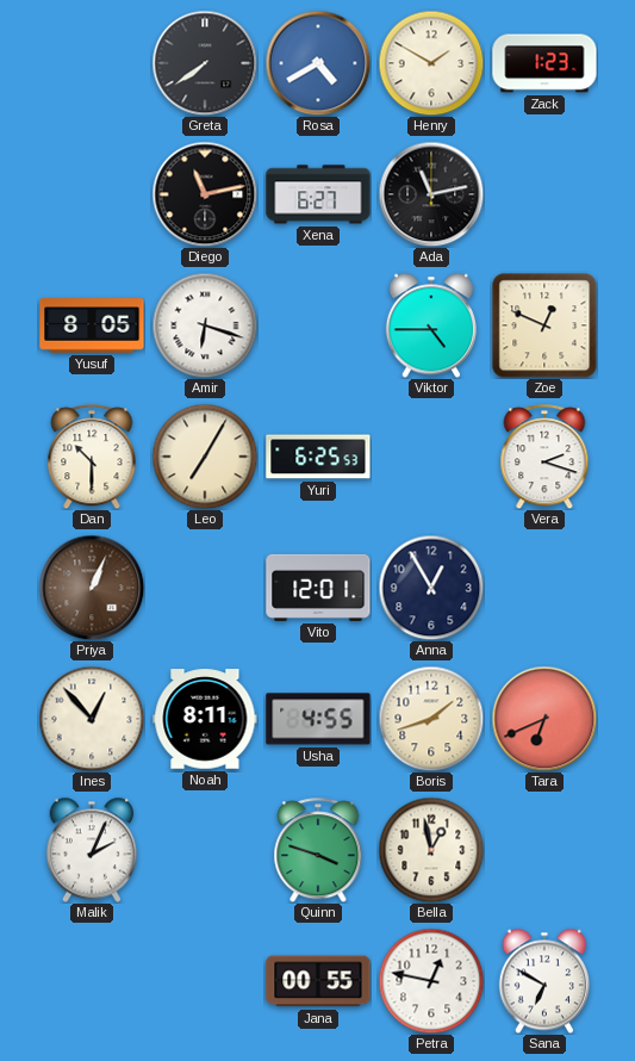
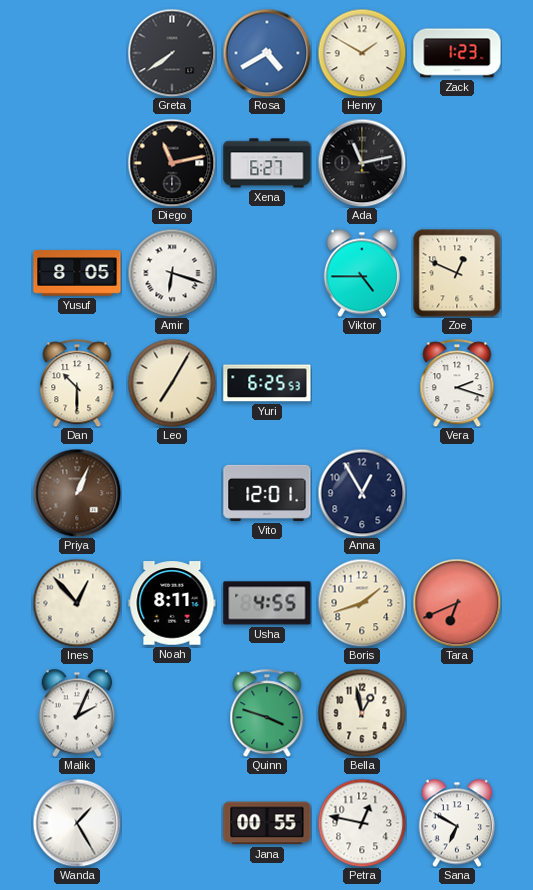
Wanda: none -> 1:25 (77, 823)
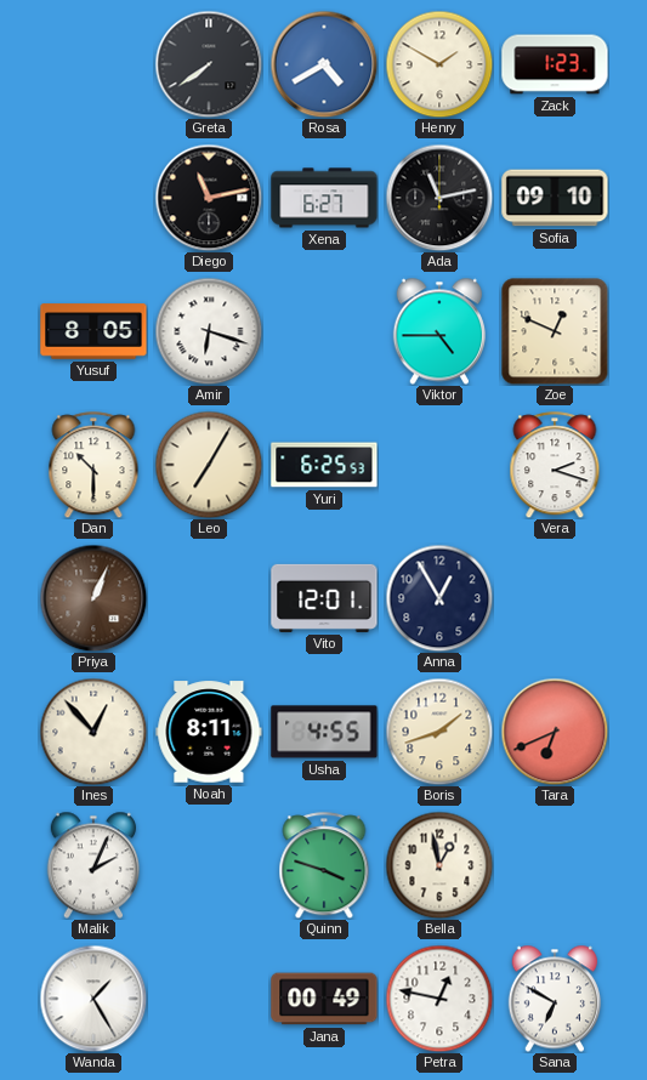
Sofia: none -> 09:10 (555, 198)
Jana: 00:55 -> 00:49 (324, 999)
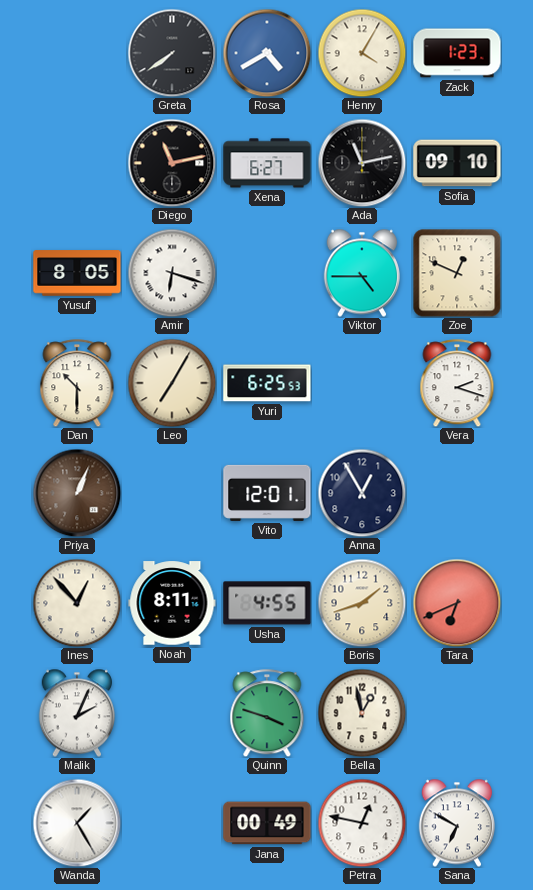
Henry: 1:50 -> 4:05 (362, 53)
